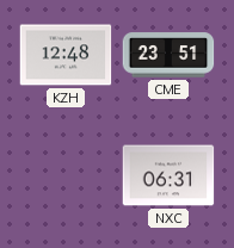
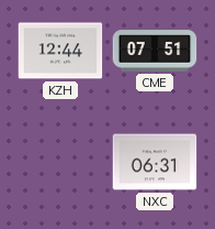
KZH: 12:48 -> 12:44 (60, 51)
CME: 23:51 -> 07:51 (155, 51)
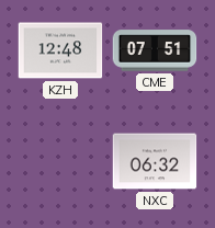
KZH: 12:44 -> 12:48 (60, 50)
NXC: 06:31 -> 06:32 (155, 161)
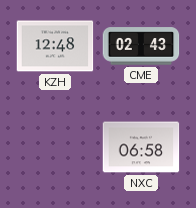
CME: 07:51 -> 02:43 (141, 46)
NXC: 06:32 -> 06:58 (141, 147)
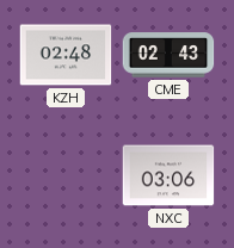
KZH: 12:48 -> 02:48 (66, 55)
NXC: 06:58 -> 03:06 (168, 175)
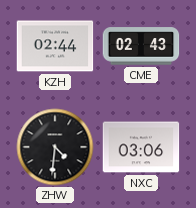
KZH: 02:48 -> 02:44 (55, 46)
ZHW: none -> 4:31 (55, 147)
